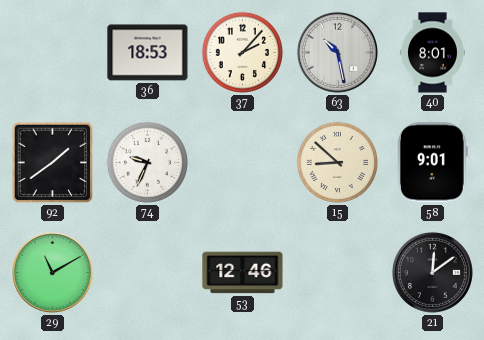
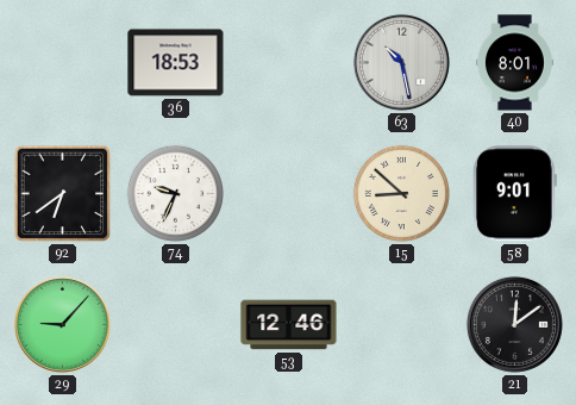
37: 2:07 -> none (242, 52)
92: 1:39 -> 6:39 (63, 194)
29: 11:10 -> 9:07 (62, 324)
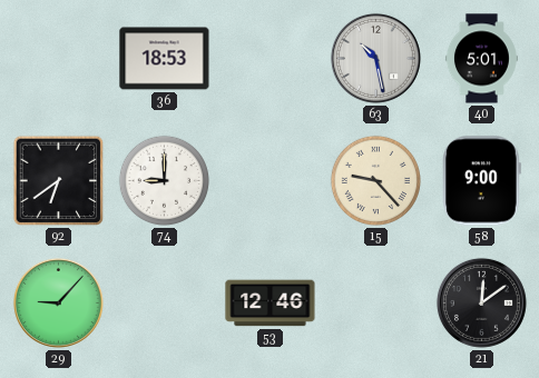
40: 8:01 -> 5:01 (481, 59)
74: 9:34 -> 9:00 (164, 180)
15: 8:52 -> 9:23 (375, 180)
58: 9:01 -> 9:00 (482, 181)
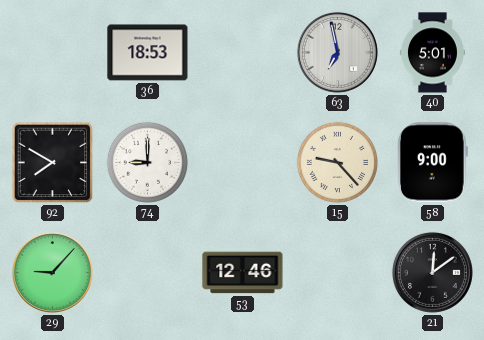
63: 10:28 -> 6:58 (337, 52)
92: 6:39 -> 7:50 (53, 163)
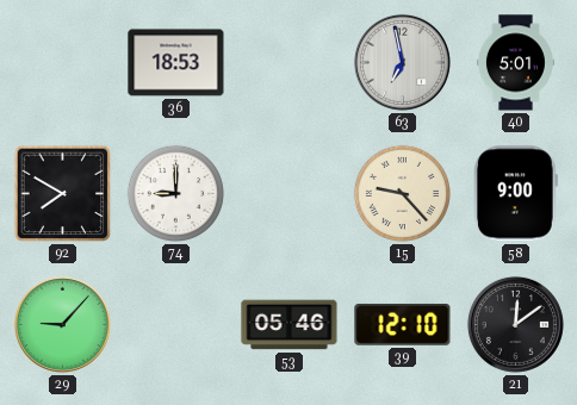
53: 12:46 -> 05:46 (290, 325)
39: none -> 12:10 (403, 324)
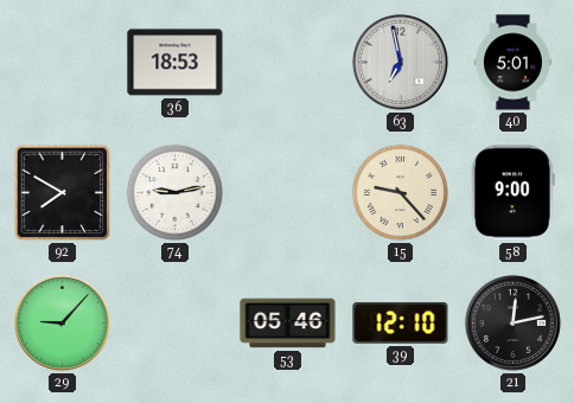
74: 9:00 -> 9:13 (174, 192)
21: 12:09 -> 12:13 (512, 322)
